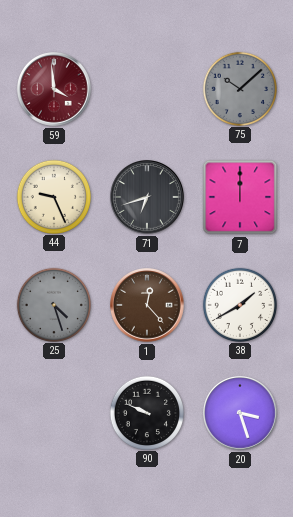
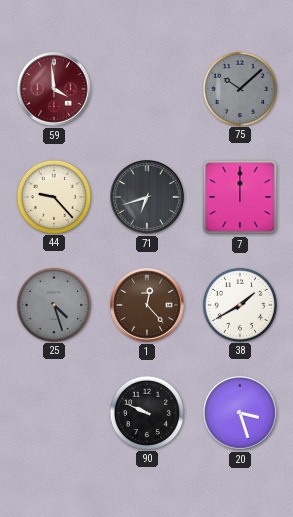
44: 9:26 -> 9:23 (53, 196)
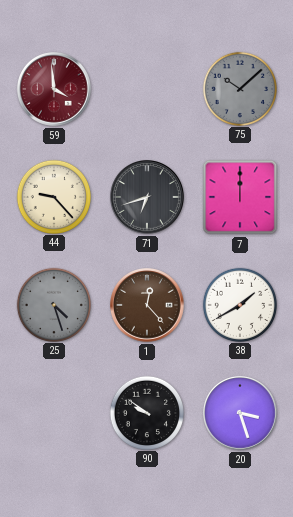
90: 9:49 -> 9:51 (146, 412)
